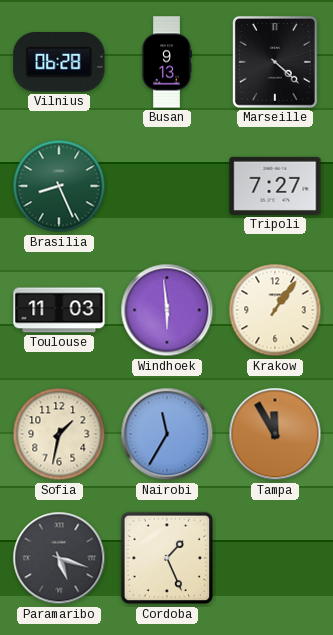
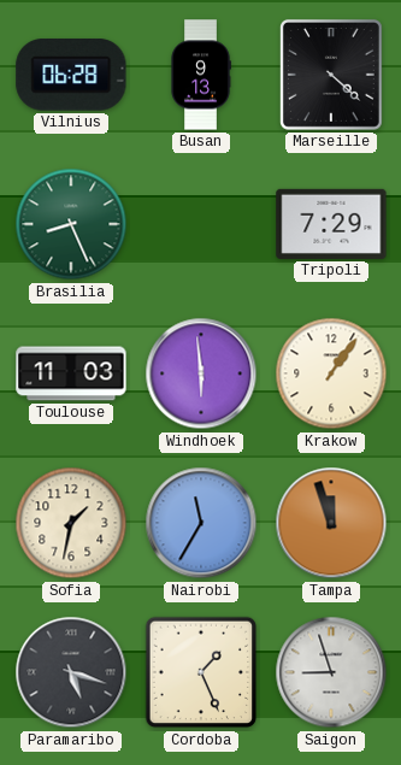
Tripoli: 7:27 -> 7:29 (331, 224)
Tampa: 11:55 -> 11:57 (331, 523)
Saigon: none -> 8:57 (331, 672)
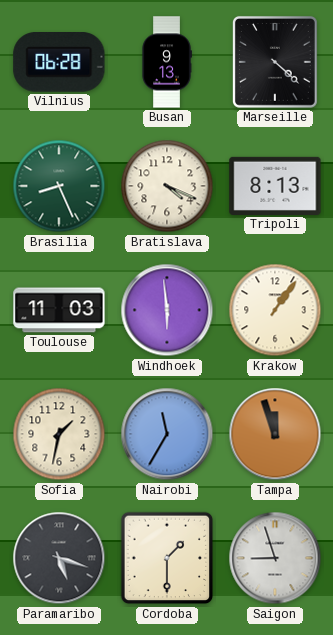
Bratislava: none -> 4:19 (167, 186)
Tripoli: 7:29 -> 8:13 (275, 186)
Cordoba: 1:26 -> 1:30 (167, 558)
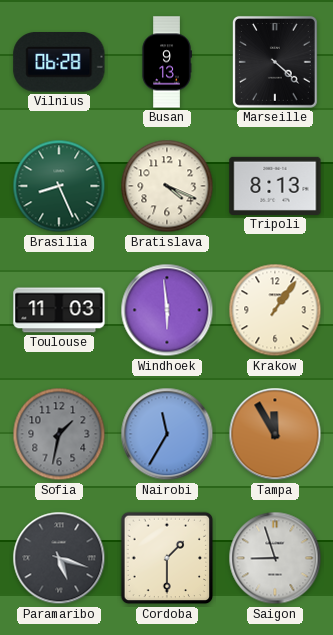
Sofia dial: cream -> grey (59, 434)
Tampa: 11:57 -> 11:55 (275, 434)
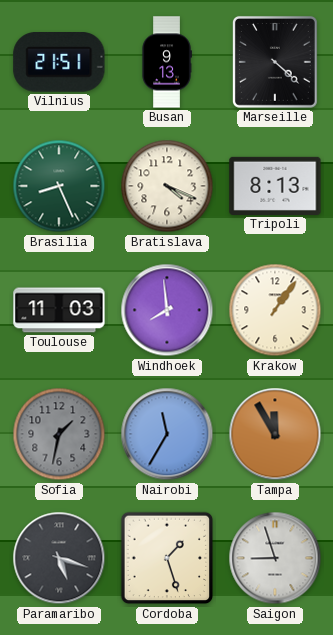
Vilnius: 06:28 -> 21:51 (59, 63)
Windhoek: 5:59 -> 7:59 (167, 310)
Cordoba: 1:30 -> 1:27 (167, 558)
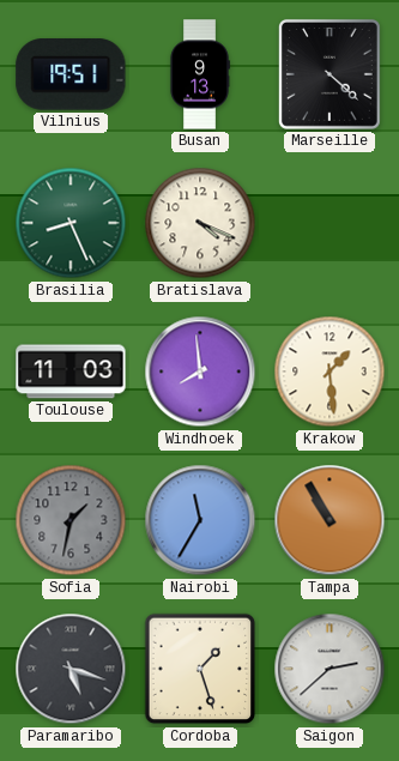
Vilnius: 21:51 -> 19:51 (71, 76)
Tripoli: 8:13 -> none (275, 186)
Krakow: 1:06 -> 1:29 (330, 372)
Tampa: 11:55 -> 10:55 (330, 520)
Saigon: 8:57 -> 2:38 (330, 669)
